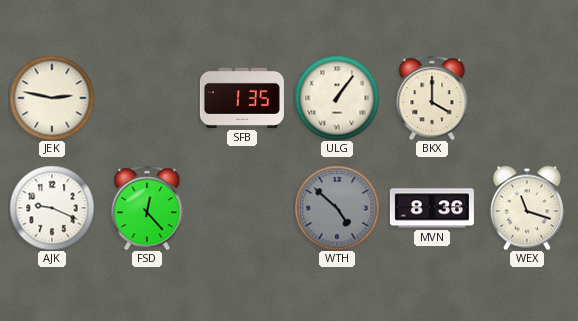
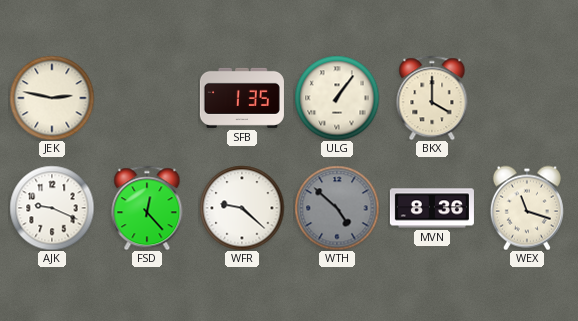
WFR: none -> 9:22 (242, 208)
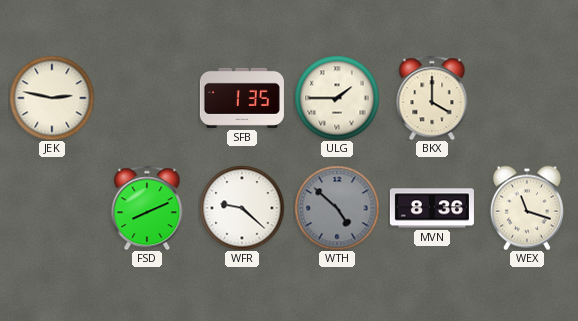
ULG: 1:06 -> 1:45 (337, 98)
AJK: 9:19 -> none (52, 208)
FSD: 12:23 -> 8:11 (147, 208)
